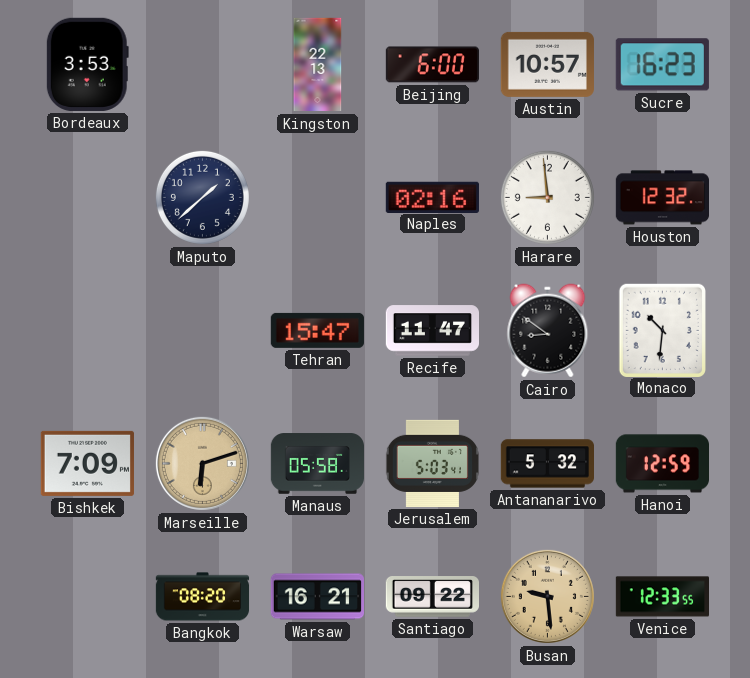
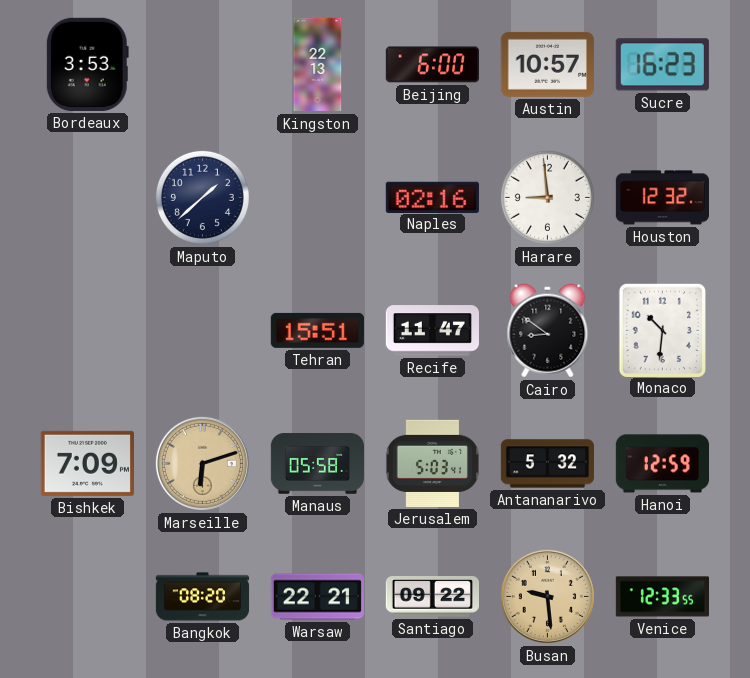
Tehran: 15:47 -> 15:51 (317, 330)
Warsaw: 16:21 -> 22:21 (317, 597)
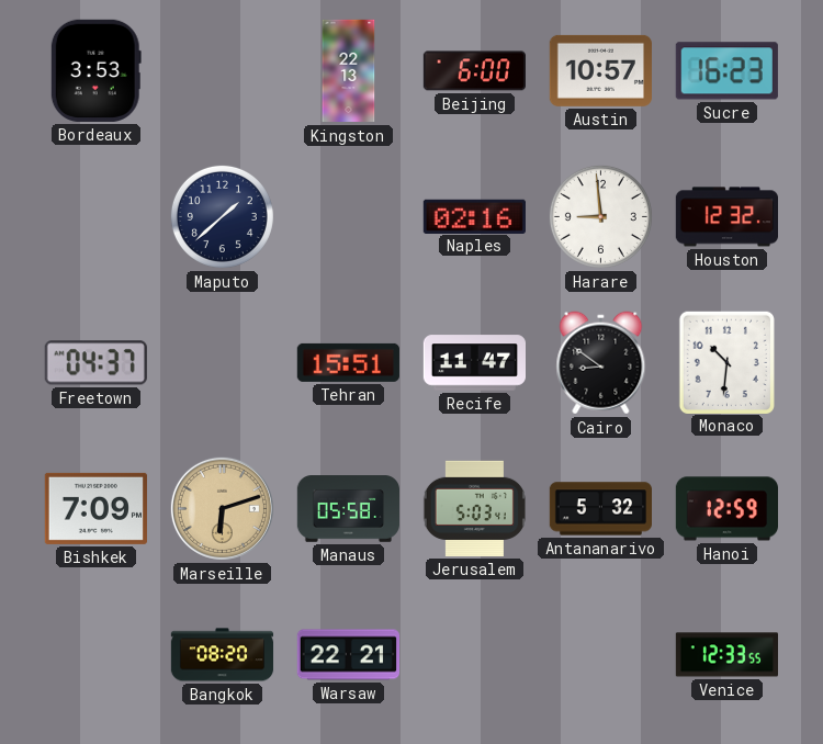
Freetown: none -> 04:37 (95, 363)
Santiago: 09:22 -> none (432, 597)
Busan: 9:29 -> none (547, 596)
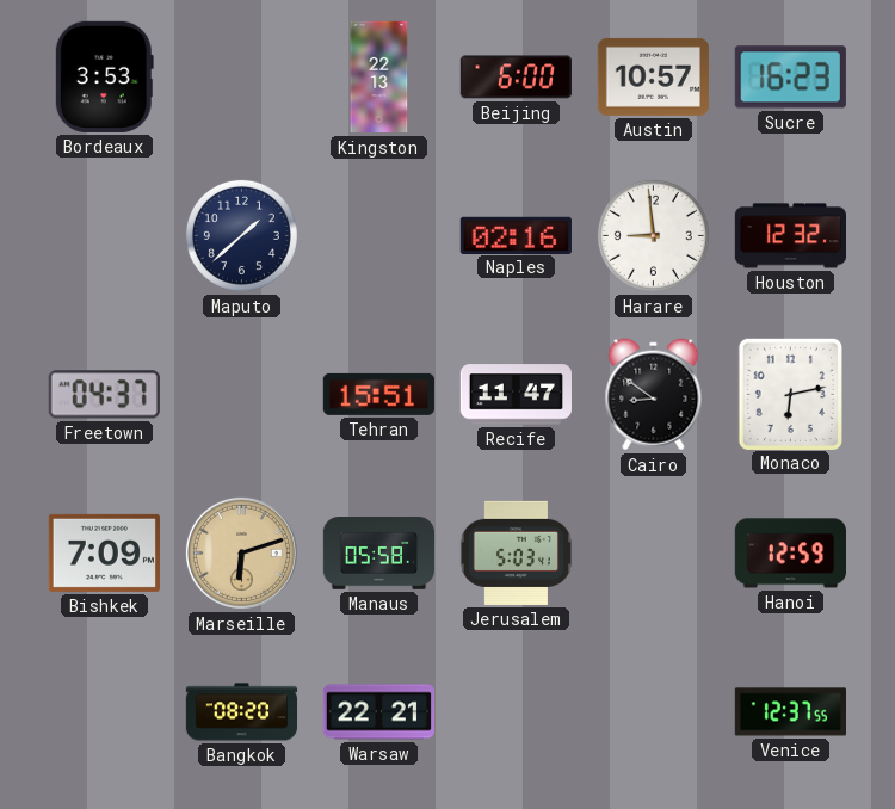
Monaco: 10:31 -> 6:13 (790, 394)
Antananarivo: 5:32 -> none (600, 509)
Venice: 12:33 -> 12:37 (790, 712)
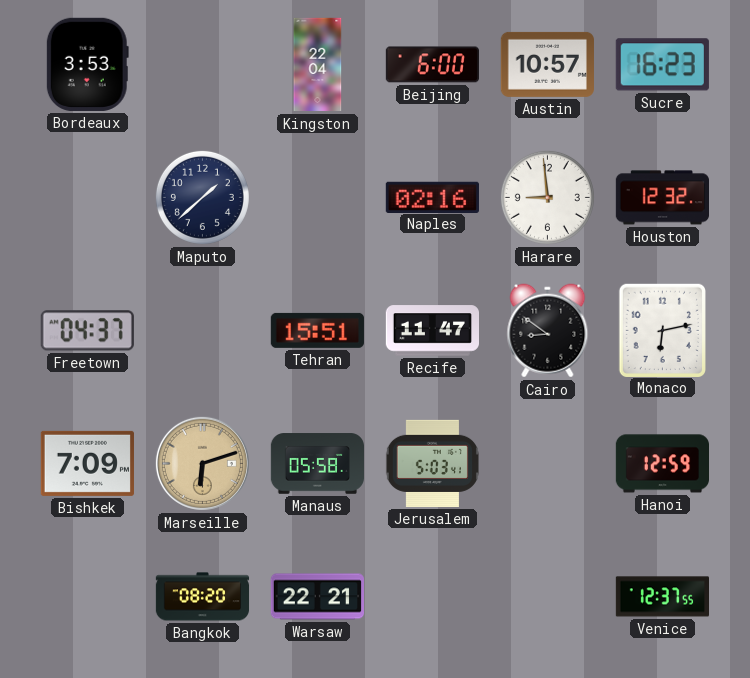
Kingston: 22:13 -> 22:04 (318, 65)
